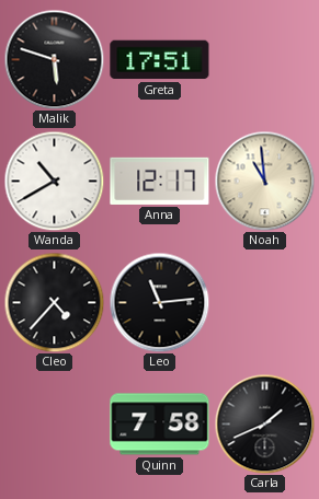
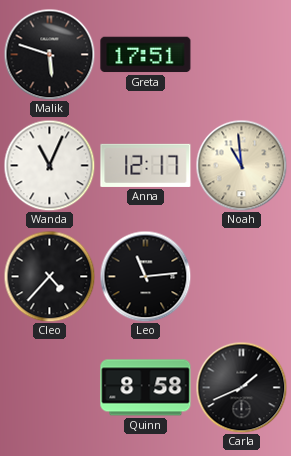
Wanda: 10:40 -> 11:04 (49, 165)
Quinn: 7:58 -> 8:58 (146, 388)
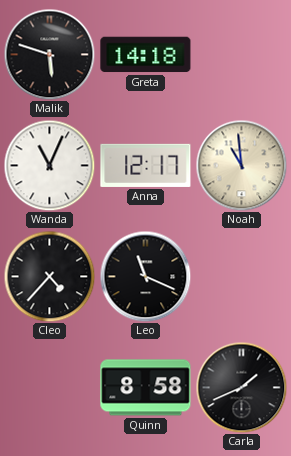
Greta: 17:51 -> 14:18 (146, 55)
Leo: 11:14 -> 11:19 (145, 276)
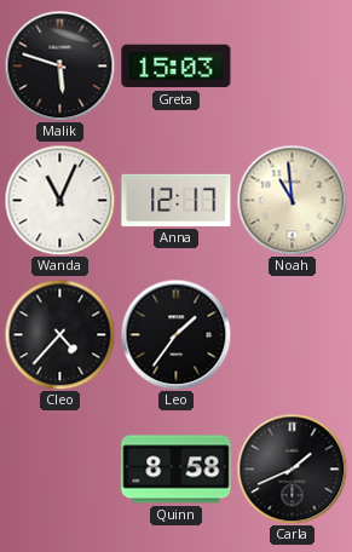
Greta: 14:18 -> 15:03 (177, 67)
Leo: 11:19 -> 1:36 (175, 334)
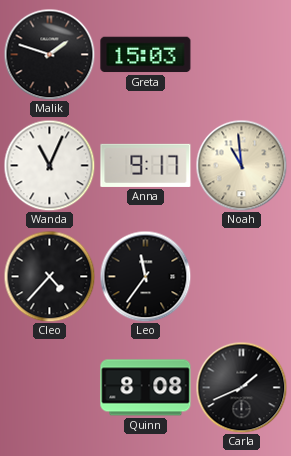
Malik: 5:48 -> 1:48 (49, 54)
Anna: 12:17 -> 9:17 (146, 165)
Leo: 1:36 -> 11:36 (145, 276)
Quinn: 8:58 -> 8:08 (146, 388)
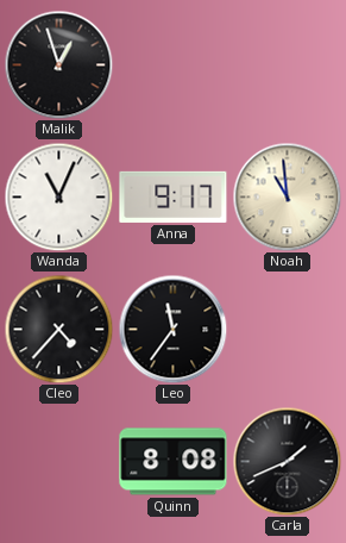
Malik: 1:48 -> 12:57 (58, 64)
Greta: 15:03 -> none (146, 55)
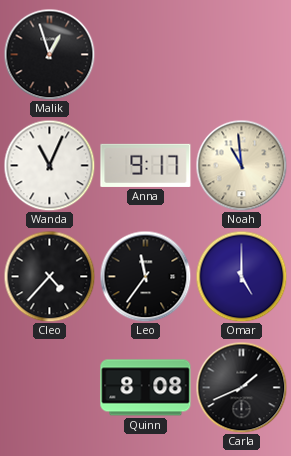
Omar: none -> 5:00 (241, 276)
